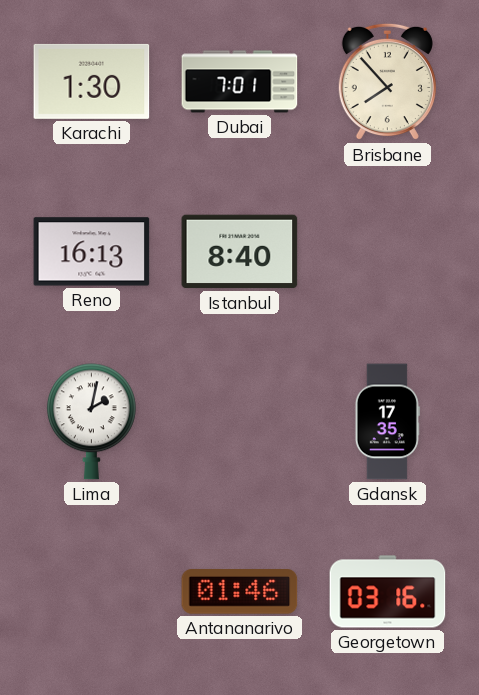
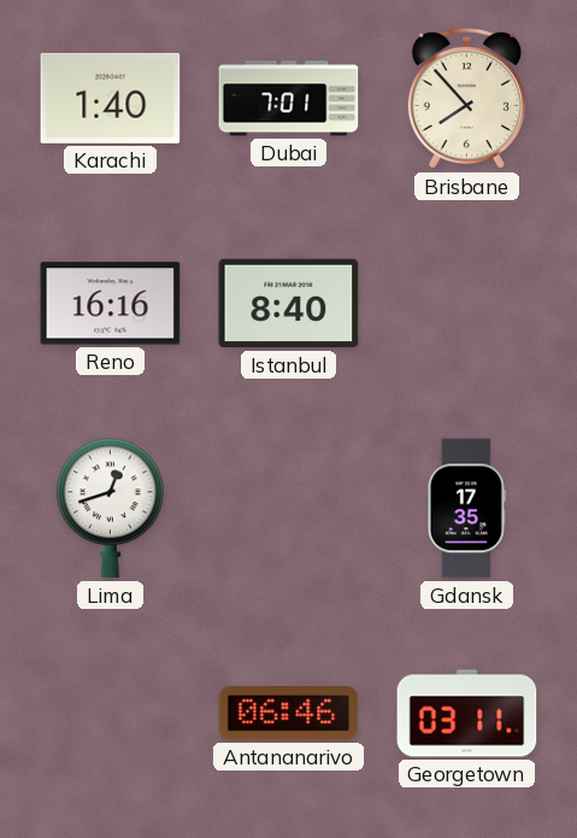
Karachi: 1:30 -> 1:40 (111, 98)
Reno: 16:13 -> 16:16 (111, 304)
Lima: 2:02 -> 12:42 (110, 509)
Antananarivo: 01:46 -> 06:46 (289, 714)
Georgetown: 03:16 -> 03:11 (467, 714)
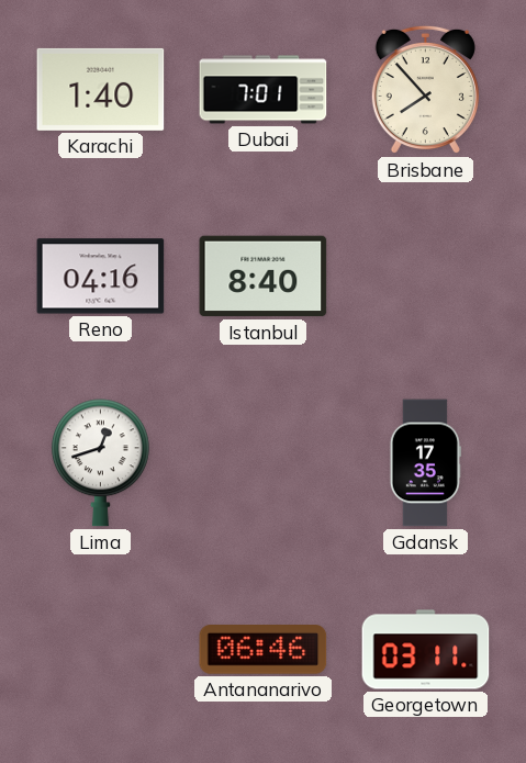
Reno: 16:16 -> 04:16 (101, 277)
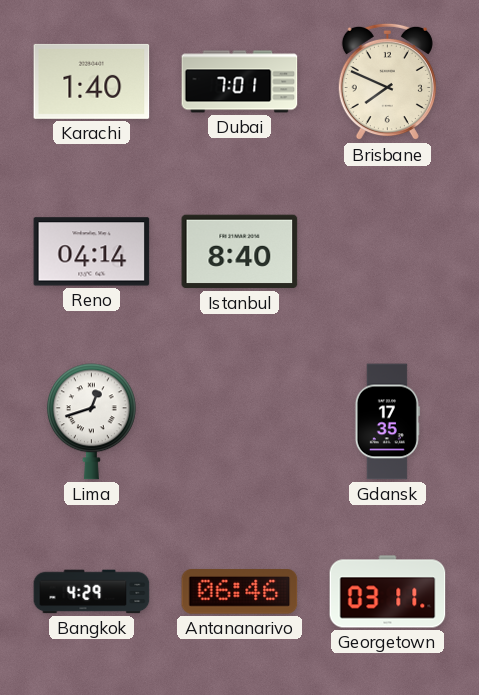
Brisbane: 7:53 -> 7:49 (387, 82)
Reno: 04:16 -> 04:14 (92, 252)
Bangkok: none -> 4:29 (92, 592)
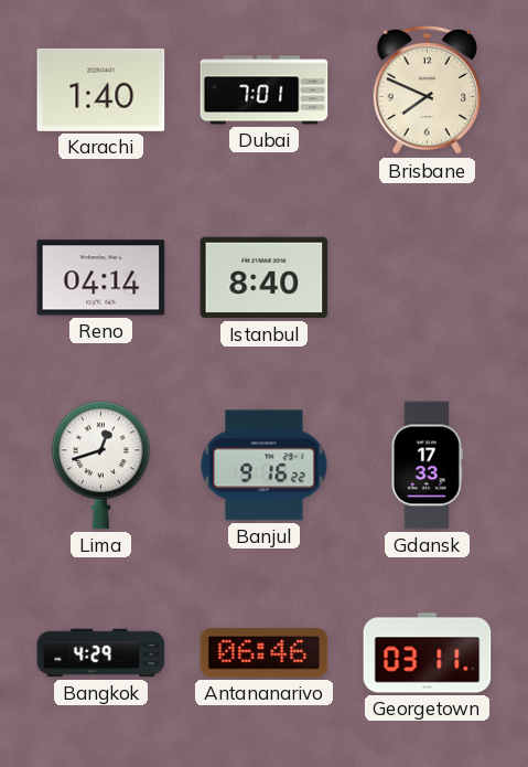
Banjul: none -> 9:16 (265, 466)
Gdansk: 17:35 -> 17:33 (427, 466)
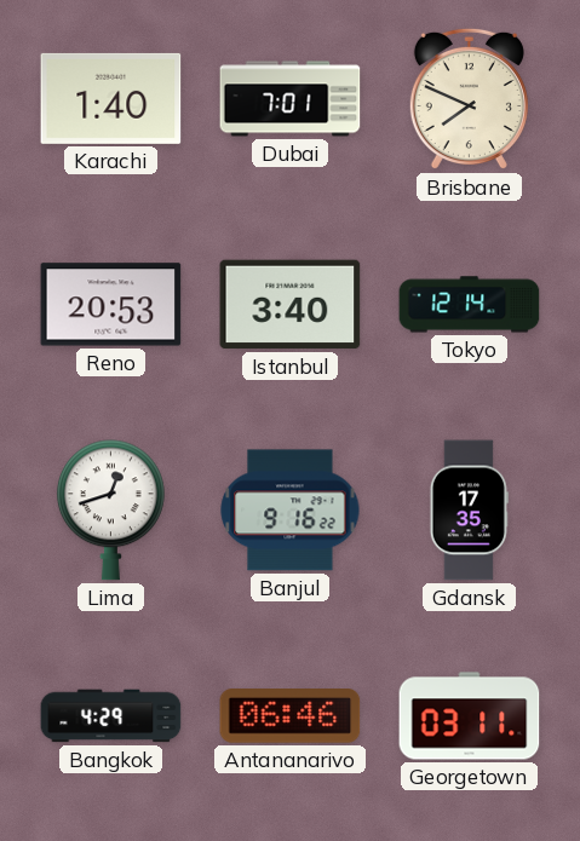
Reno: 04:14 -> 20:53 (111, 305)
Istanbul: 8:40 -> 3:40 (291, 305)
Tokyo: none -> 12:14 (470, 305)
Gdansk: 17:33 -> 17:35 (469, 511)
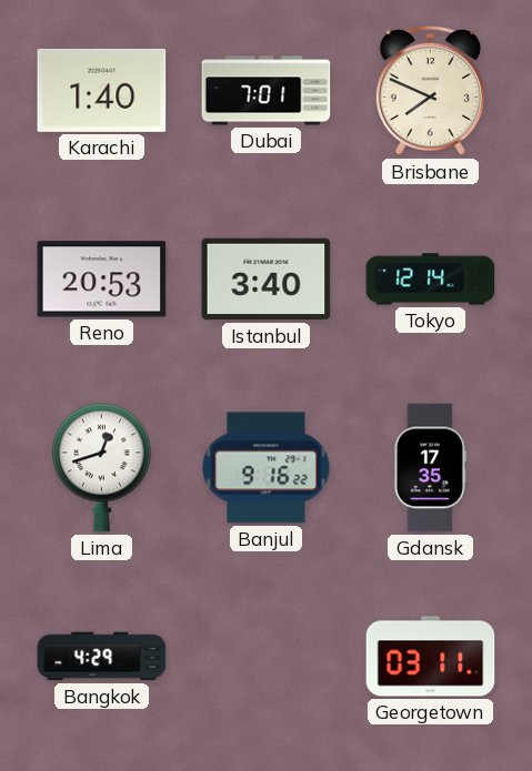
Antananarivo: 06:46 -> none (291, 716)
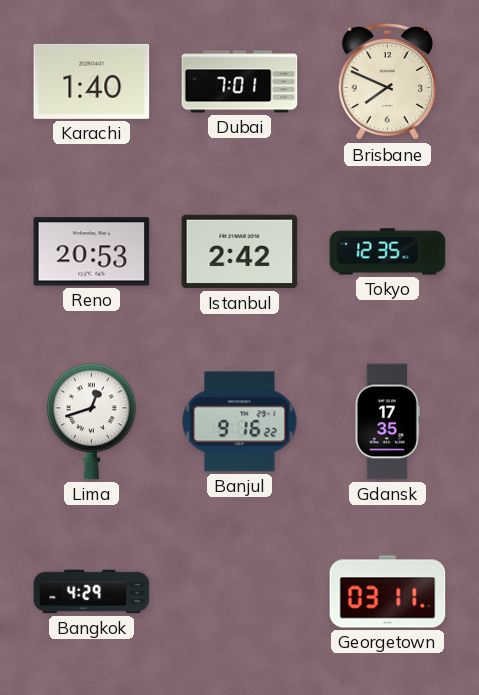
Istanbul: 3:40 -> 2:42 (240, 252)
Tokyo: 12:14 -> 12:35 (388, 252)
